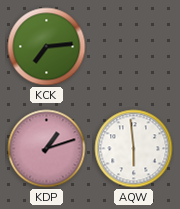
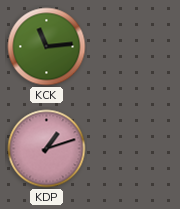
KCK: 7:14 -> 11:14 (47, 47)
AQW: 5:59 -> none (134, 149)
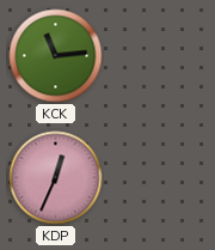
KDP: 1:12 -> 12:34 (56, 178)
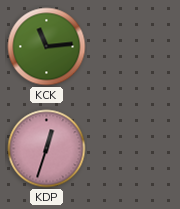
KDP: 12:34 -> 12:33 (47, 149)
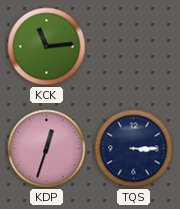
TQS: none -> 3:15 (134, 149)
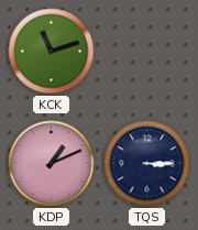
KCK: 11:14 -> 11:12 (52, 52)
KDP: 12:33 -> 1:11 (52, 164)
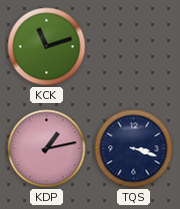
KDP: 1:11 -> 1:13 (47, 149)
TQS: 3:15 -> 3:18 (134, 149)
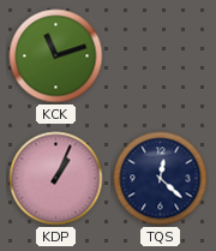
KDP: 1:13 -> 1:04 (56, 179)
TQS: 3:18 -> 12:22 (161, 179)
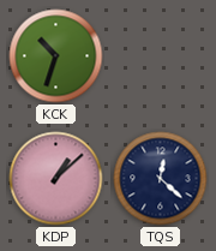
KCK: 11:12 -> 10:33 (56, 56)
KDP: 1:04 -> 1:08 (56, 179)
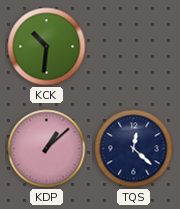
KCK: 10:33 -> 10:31 (47, 47)
